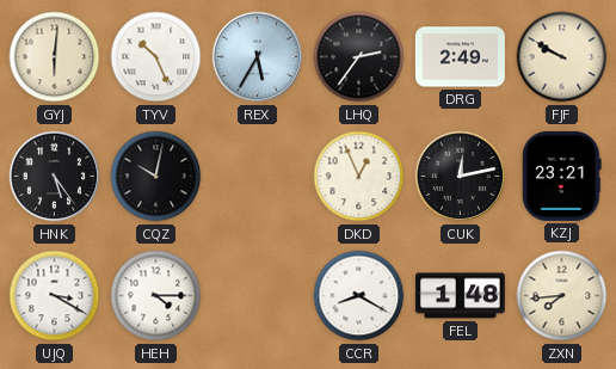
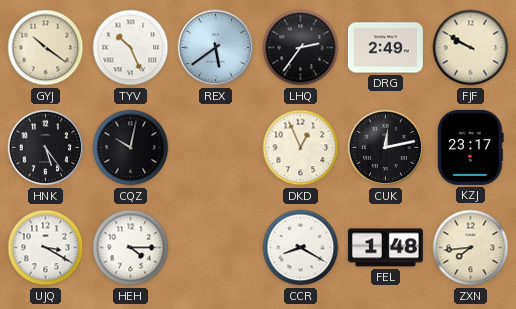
GYJ: 6:01 -> 10:21 (46, 48)
REX: 5:35 -> 5:39 (216, 48)
KZJ: 23:21 -> 23:17 (471, 147)
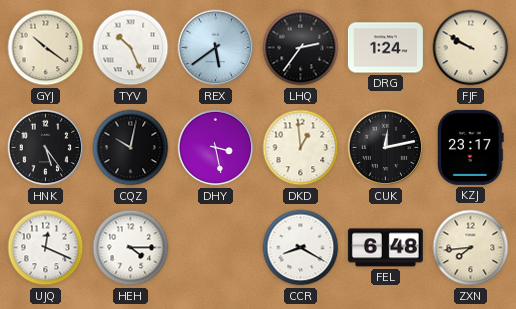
DRG: 2:49 -> 1:24 (385, 48)
DHY: none -> 3:28 (216, 148)
DKD: 12:56 -> 12:59 (301, 148)
UJQ: 3:20 -> 12:19 (46, 248)
FEL: 1:48 -> 6:48 (385, 248)
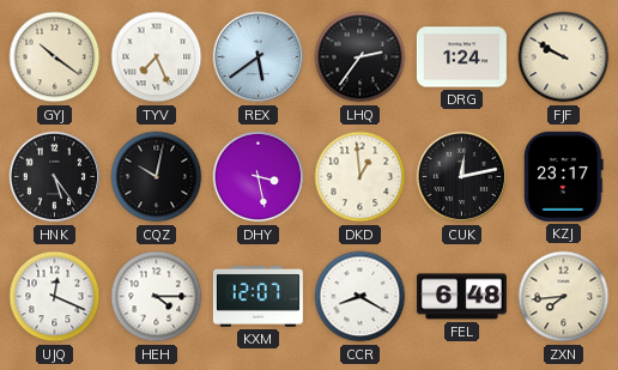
TYV: 10:26 -> 7:26 (157, 57)
KXM: none -> 12:07 (257, 297)
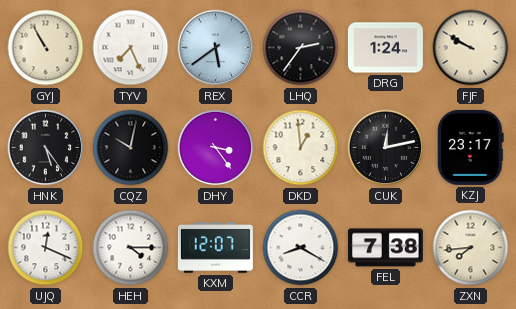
GYJ: 10:21 -> 10:55 (46, 48)
DHY: 3:28 -> 3:24 (216, 148)
FEL: 6:48 -> 7:38 (385, 248)
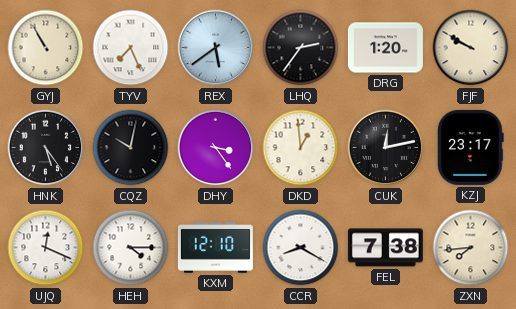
DRG: 1:24 -> 1:20 (385, 48)
KXM: 12:07 -> 12:10 (215, 248)
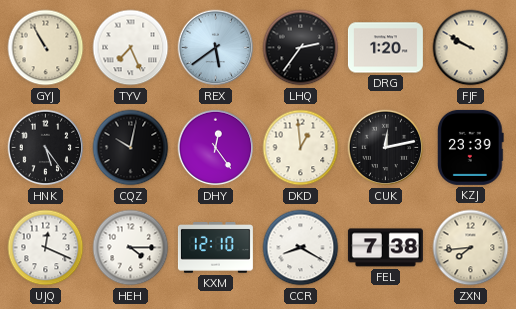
DHY: 3:24 -> 12:24 (216, 148)
KZJ: 23:17 -> 23:39 (471, 147)
